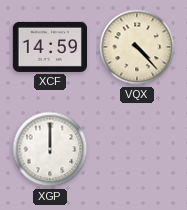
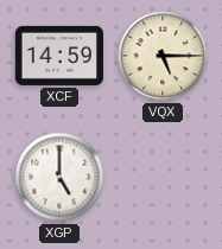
VQX: 4:23 -> 5:15 (163, 56)
XGP: 12:00 -> 5:00 (59, 177)
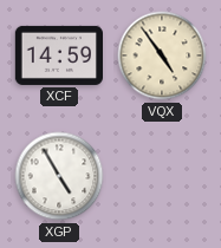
VQX: 5:15 -> 4:54 (162, 56)
XGP: 5:00 -> 4:55 (59, 176)
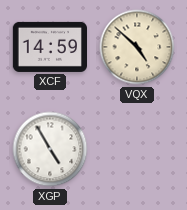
VQX: 4:54 -> 4:52 (137, 47)
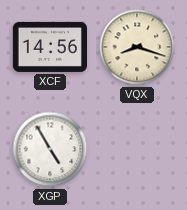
XCF: 14:59 -> 14:56 (49, 47)
VQX: 4:52 -> 8:18 (137, 47)
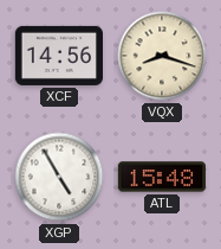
ATL: none -> 15:48 (161, 177)
